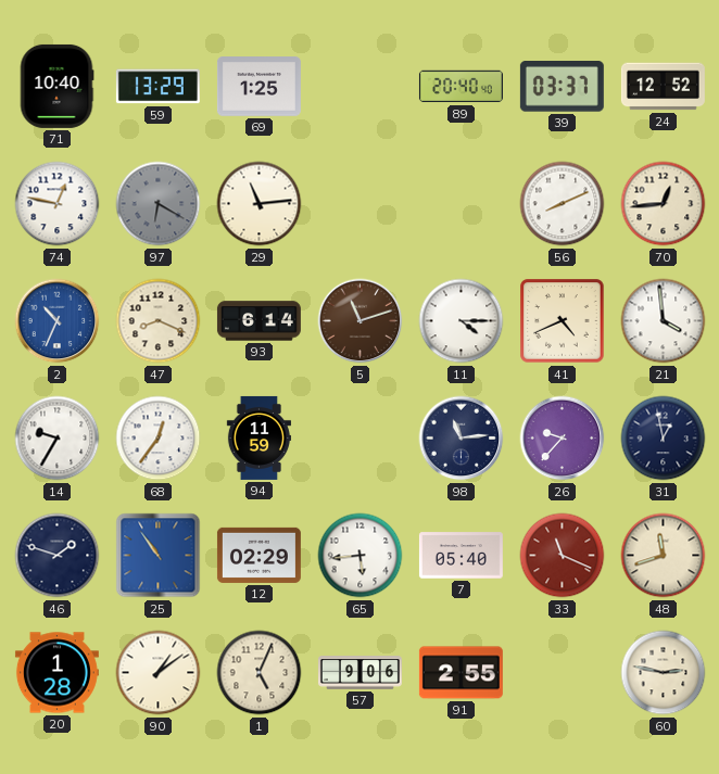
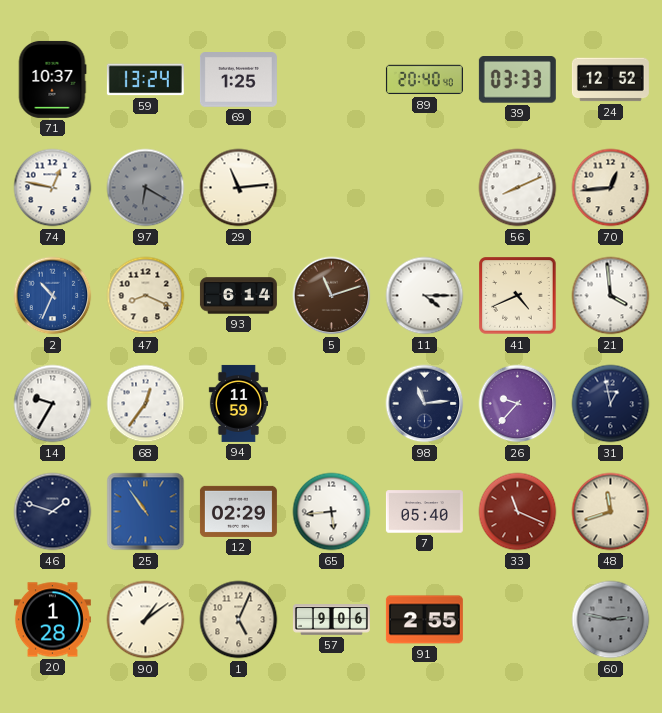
71: 10:40 -> 10:37 (52, 79)
59: 13:29 -> 13:24 (145, 80)
39: 03:37 -> 03:33 (517, 80)
60 dial: cream -> grey (611, 620)
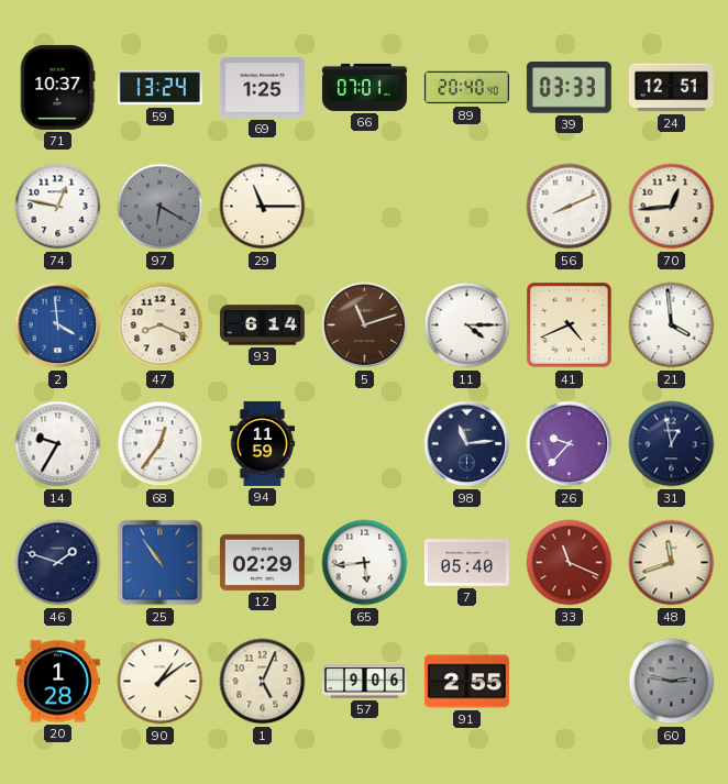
66: none -> 07:01 (364, 87)
24: 12:52 -> 12:51 (671, 88)
29: 11:14 -> 11:15 (263, 207)
2: 10:34 -> 3:59 (58, 325)
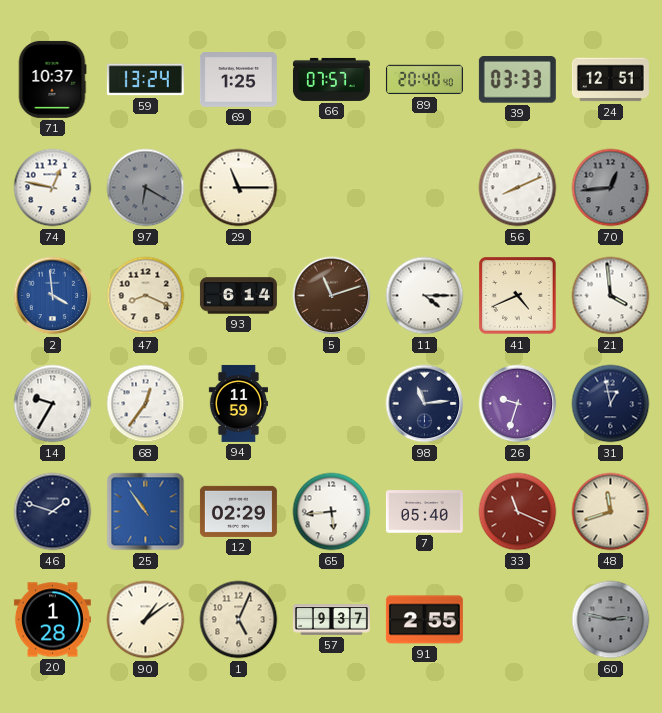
66: 07:01 -> 07:57 (331, 79)
70 dial: cream -> grey (611, 188)
26: 9:37 -> 9:33 (518, 404)
57: 9:06 -> 9:37 (331, 620)
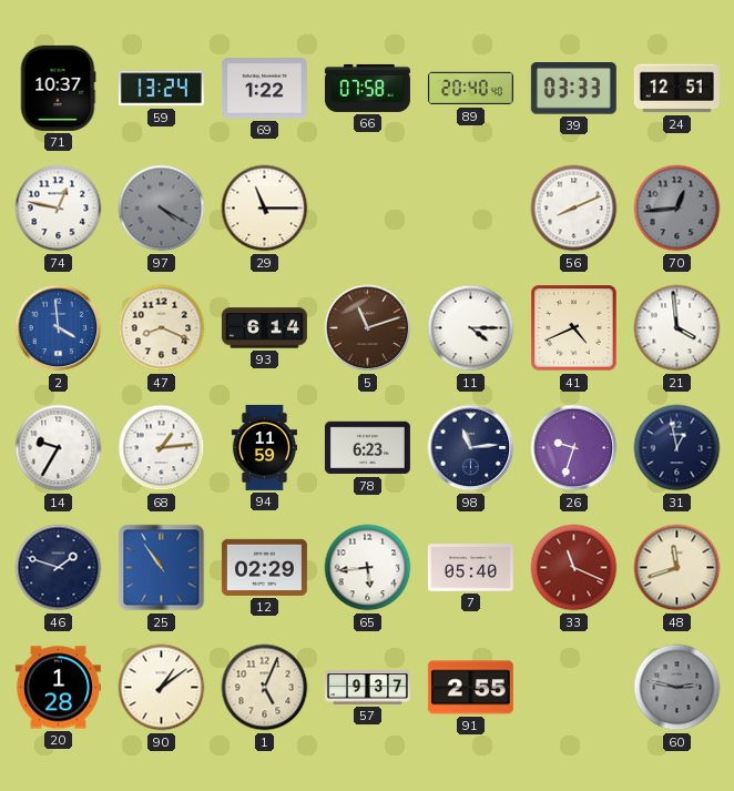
69: 1:25 -> 1:22 (264, 89)
66: 07:57 -> 07:58 (367, 88)
97: 6:20 -> 4:20 (162, 209)
68: 12:36 -> 1:14 (162, 448)
78: none -> 6:23 (367, 448)
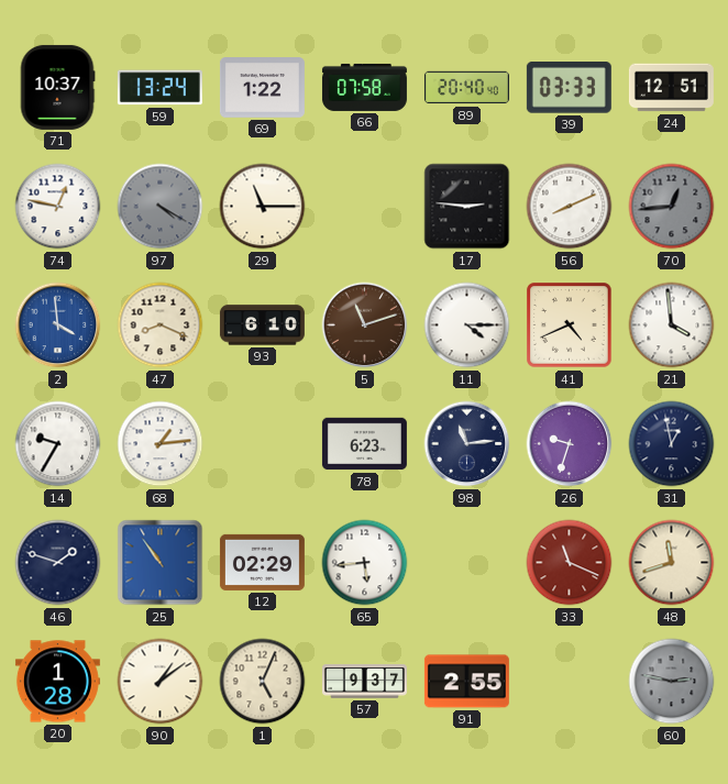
17: none -> 2:46 (467, 207)
93: 6:14 -> 6:10 (262, 325)
94: 11:59 -> none (264, 447)
7: 05:40 -> none (470, 568)
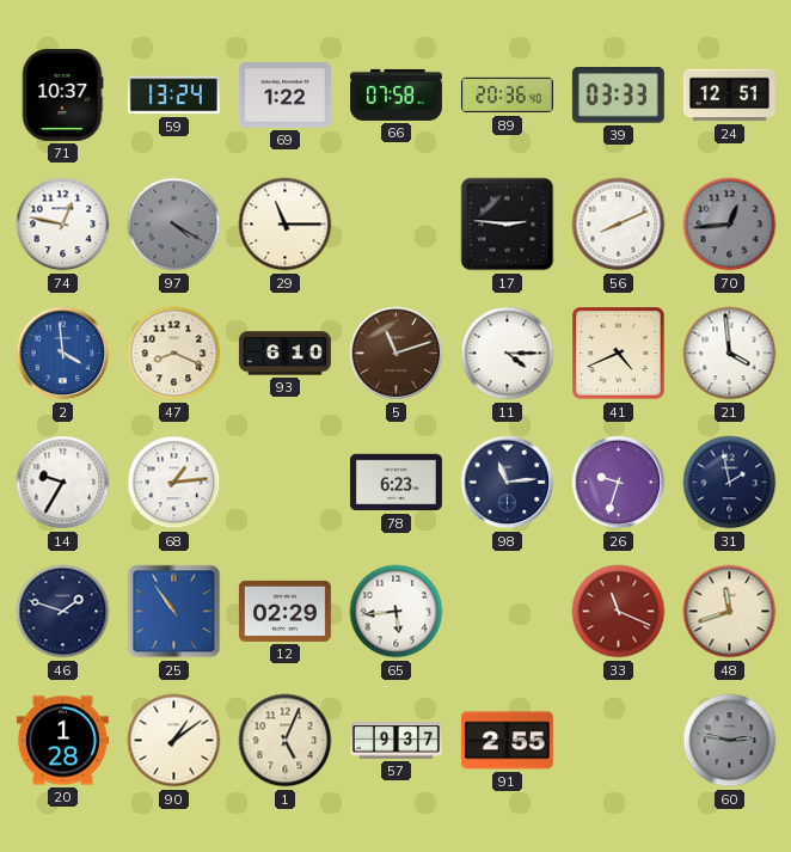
89: 20:40 -> 20:36 (507, 96)
31: 12:58 -> 1:58 (730, 483)
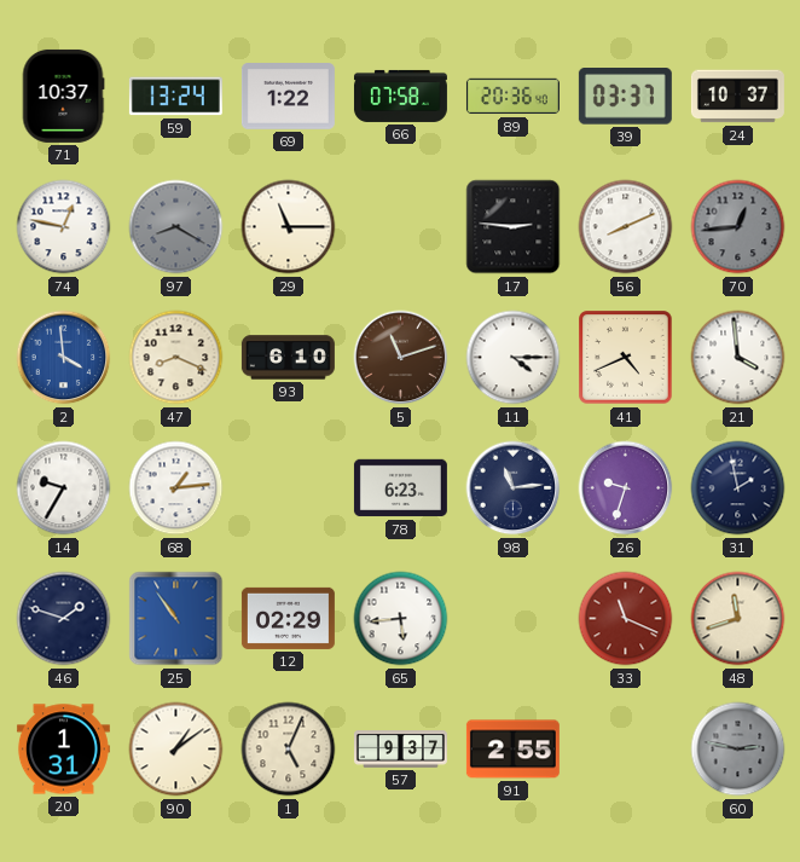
39: 03:33 -> 03:37 (625, 97)
24: 12:51 -> 10:37 (737, 97)
97: 4:20 -> 8:20 (176, 227)
20: 1:28 -> 1:31 (63, 750)
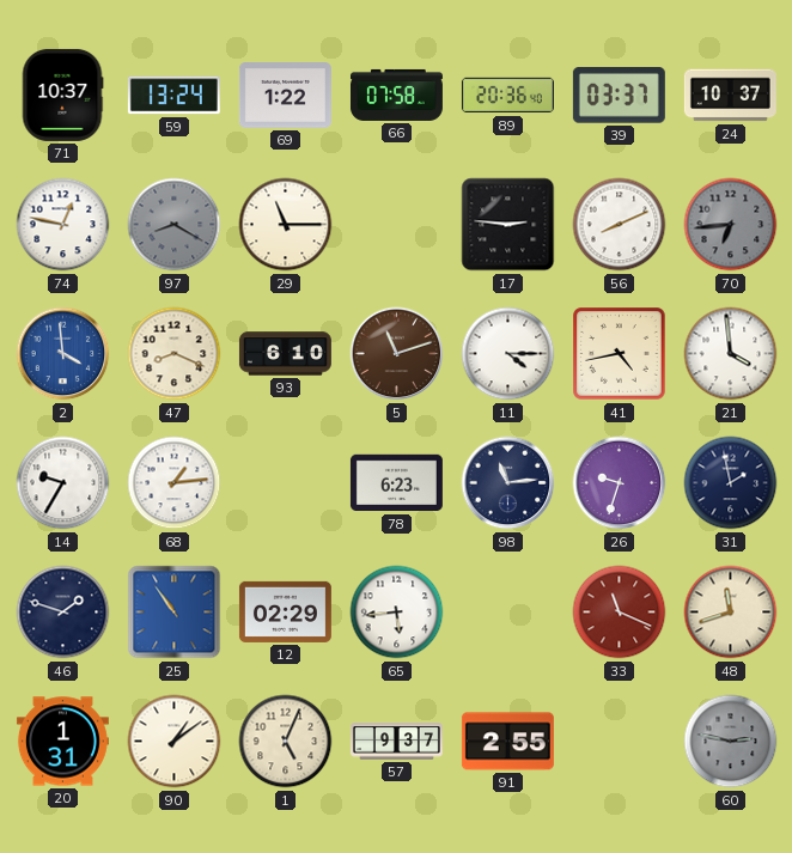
70: 12:44 -> 6:44 (731, 225)
41: 4:41 -> 4:43 (620, 354)
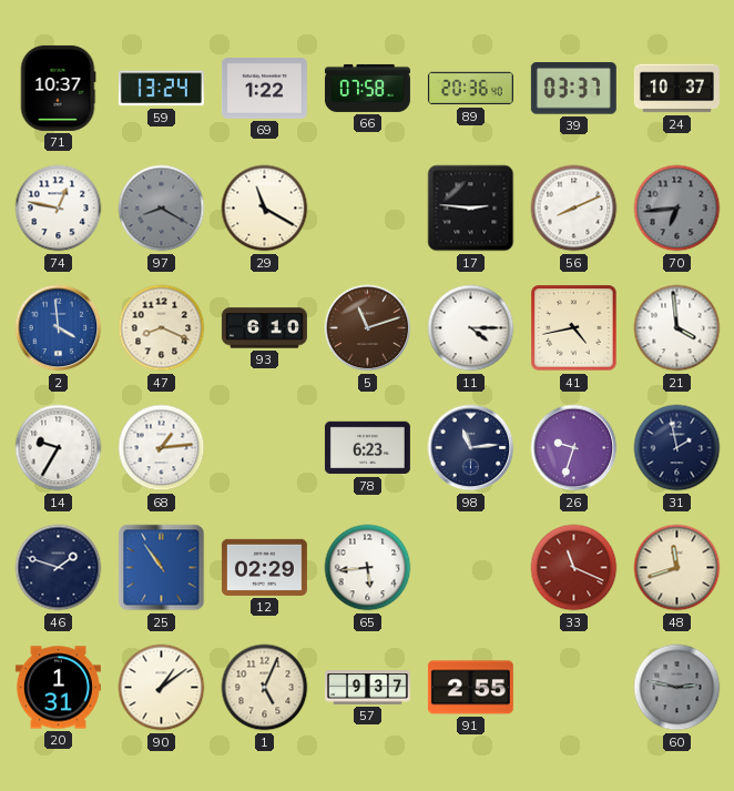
29: 11:15 -> 11:20 (265, 209)
